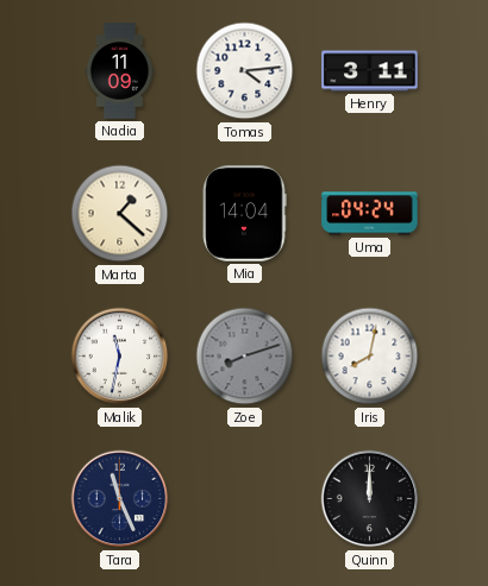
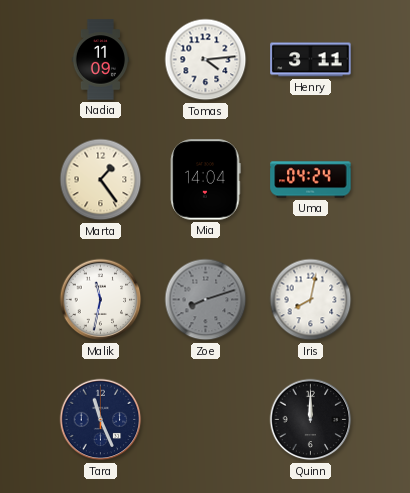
Marta: 1:22 -> 1:24 (101, 180)
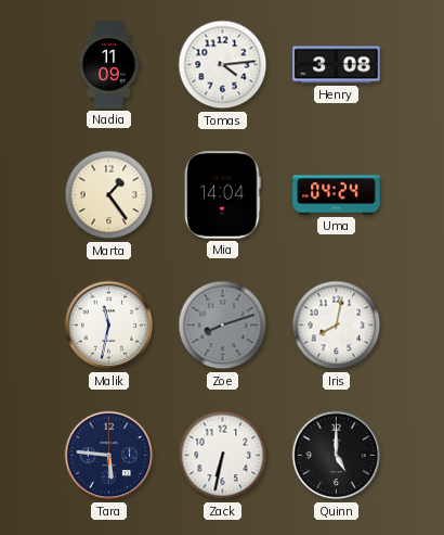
Henry: 3:11 -> 3:08 (337, 65)
Tara: 11:26 -> 5:46 (109, 456)
Zack: none -> 6:32 (223, 456)
Quinn: 12:00 -> 5:00 (337, 456)
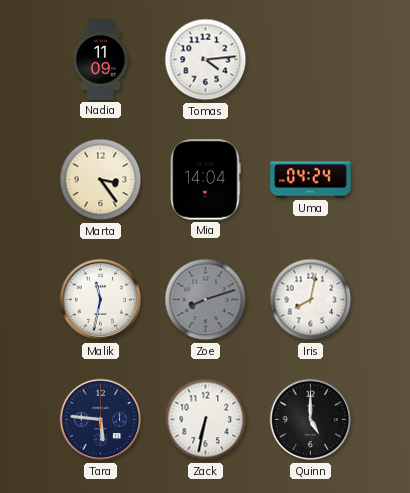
Henry: 3:08 -> none (337, 65)
Marta: 1:24 -> 3:24 (101, 180)
